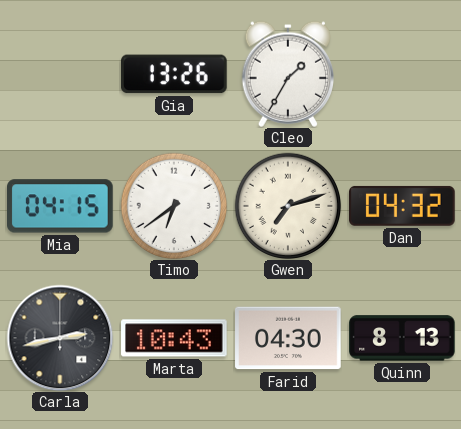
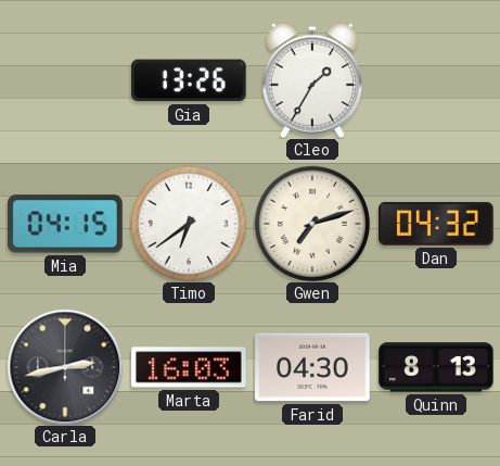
Marta: 10:43 -> 16:03 (189, 367)
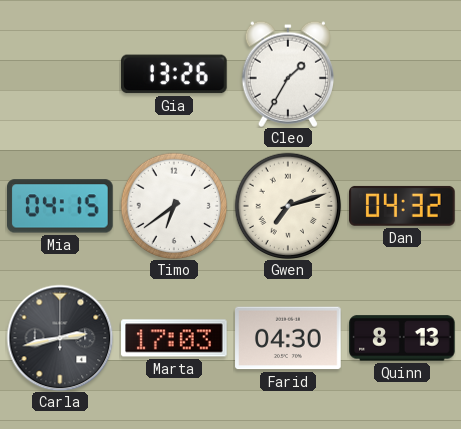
Marta: 16:03 -> 17:03 (174, 338)
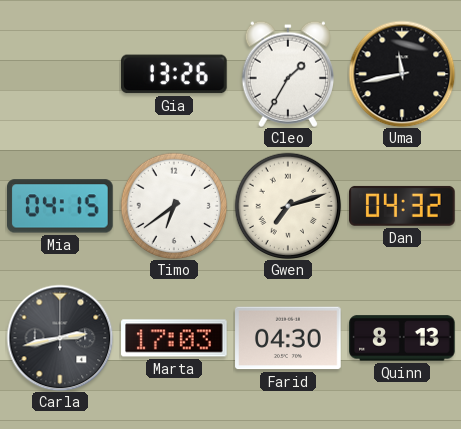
Uma: none -> 11:43 (402, 74)
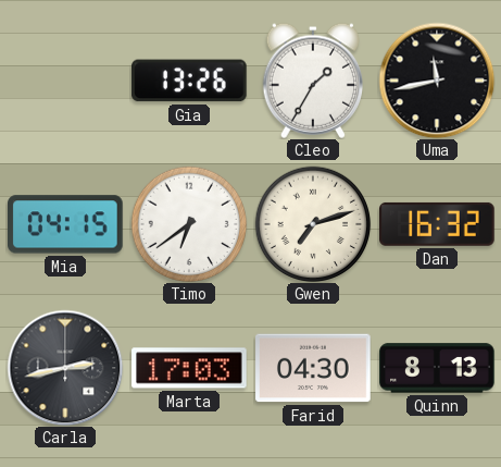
Dan: 04:32 -> 16:32 (438, 224)
